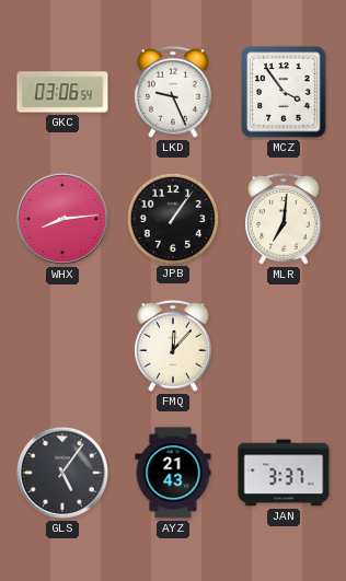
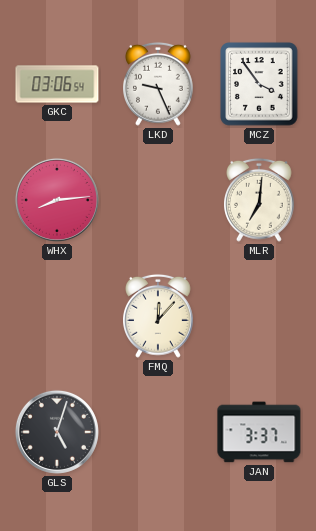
JPB: 1:06 -> none (172, 218)
GLS: 5:06 -> 5:03 (57, 432)
AYZ: 21:43 -> none (173, 473)
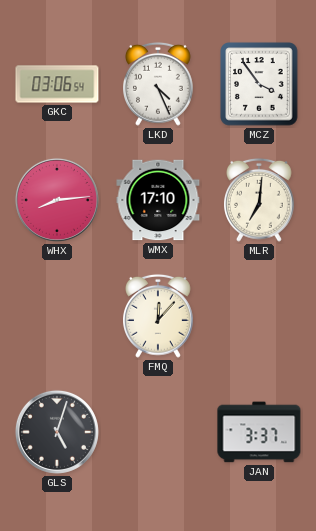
LKD: 9:26 -> 4:26 (159, 84)
WMX: none -> 17:10 (158, 200)
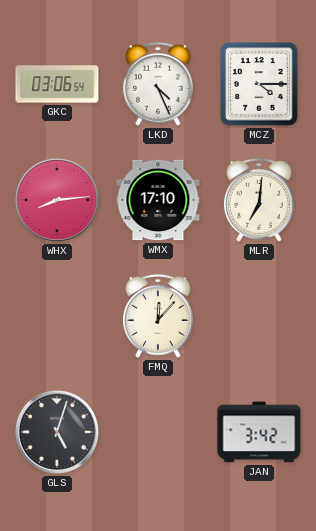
MCZ: 3:54 -> 4:15 (259, 84)
JAN: 3:37 -> 3:42 (259, 432)
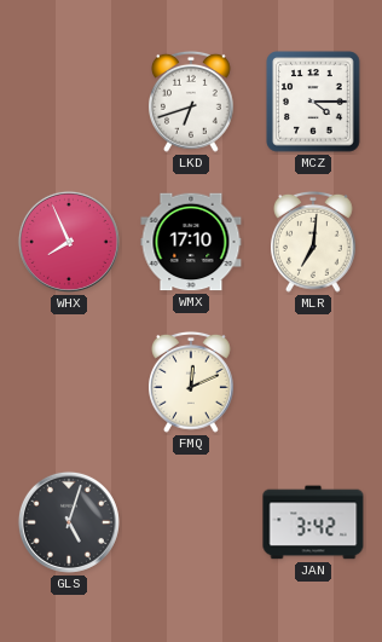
GKC: 03:06 -> none (57, 84)
LKD: 4:26 -> 6:42 (192, 102)
WHX: 8:14 -> 7:56 (69, 242)
FMQ: 12:07 -> 12:11 (192, 382)
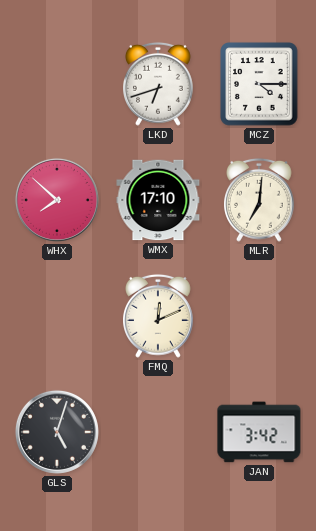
WHX: 7:56 -> 7:52 (57, 200)
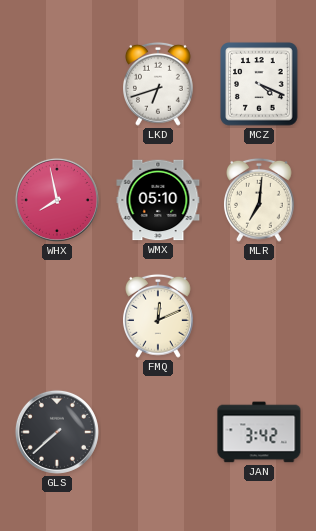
MCZ: 4:15 -> 4:19 (259, 84)
WHX: 7:52 -> 7:58 (57, 200)
WMX: 17:10 -> 05:10 (158, 200)
GLS: 5:03 -> 7:38 (57, 432)
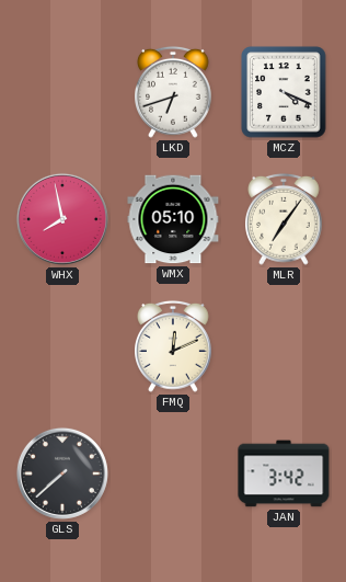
MLR: 7:01 -> 7:06 (285, 219)
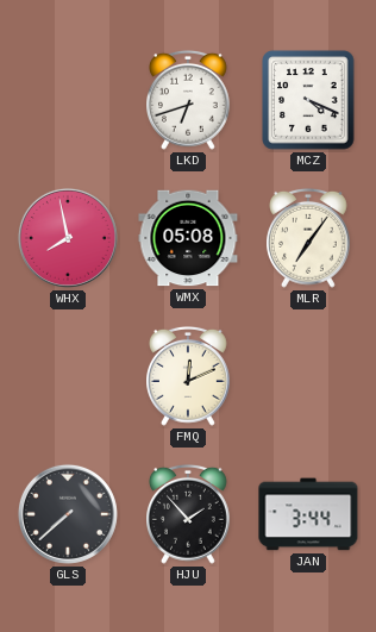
WMX: 05:10 -> 05:08 (188, 238)
HJU: none -> 1:53 (189, 514)
JAN: 3:42 -> 3:44 (308, 514)
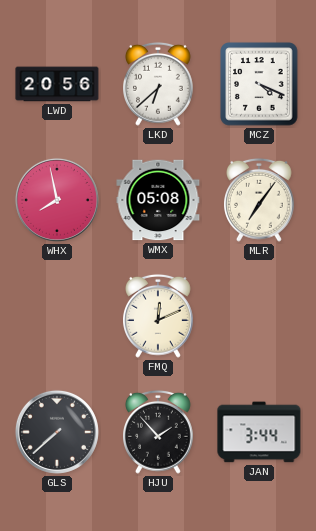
LWD: none -> 20:56 (57, 84)
LKD: 6:42 -> 6:38 (159, 84)
